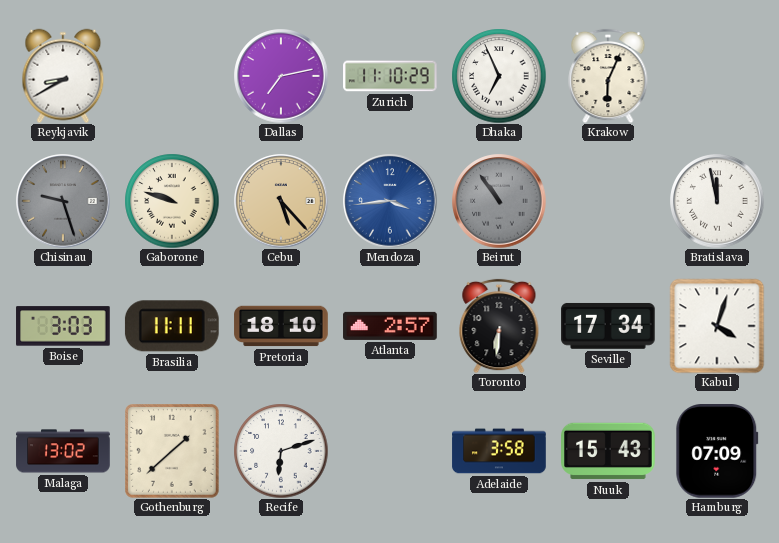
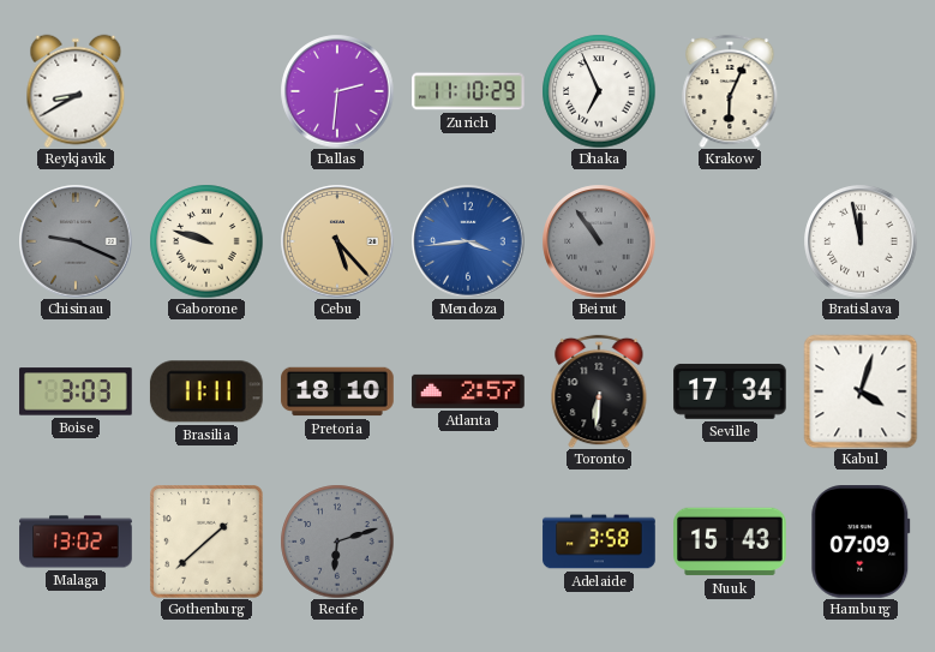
Dallas: 7:13 -> 2:31 (337, 91)
Chisinau: 9:27 -> 9:19 (76, 241)
Recife dial: white -> grey (337, 542)
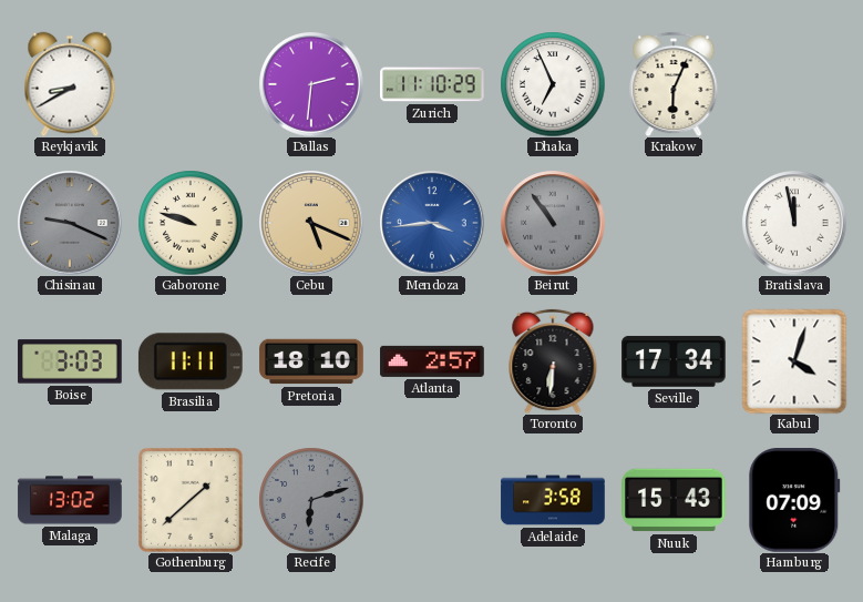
Cebu: 5:23 -> 5:19 (311, 223)
